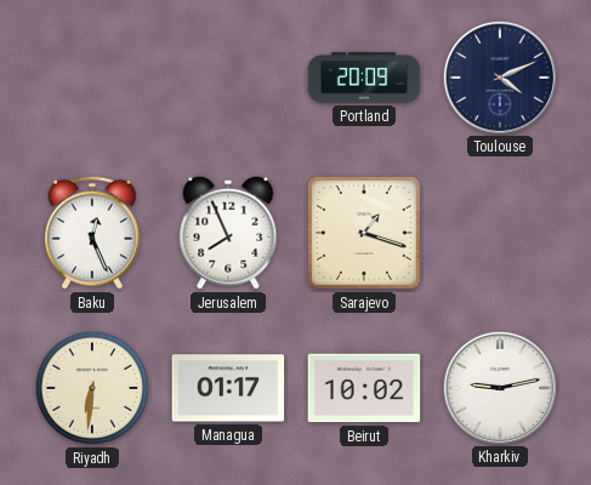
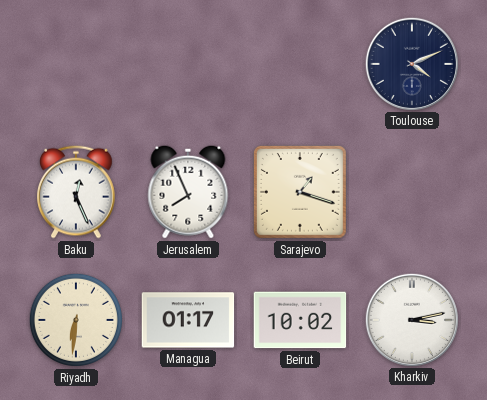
Portland: 20:09 -> none (364, 78)
Kharkiv: 9:13 -> 3:13 (411, 319)
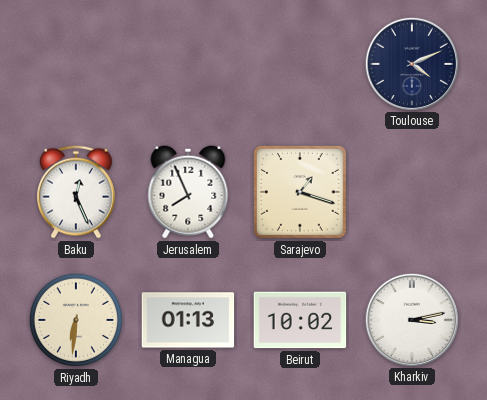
Managua: 01:17 -> 01:13 (188, 320)
